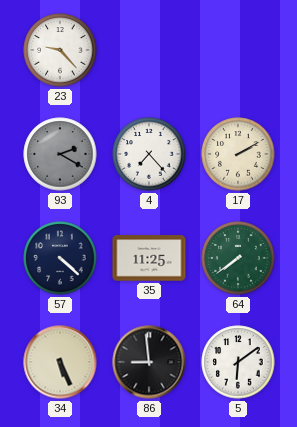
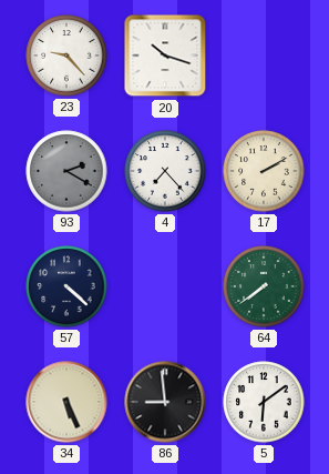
20: none -> 10:18 (165, 56)
35: 11:25 -> none (149, 258)
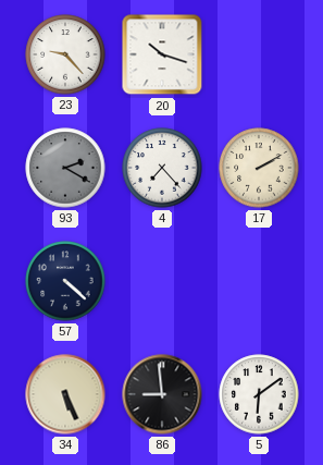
64: 7:39 -> none (264, 286)
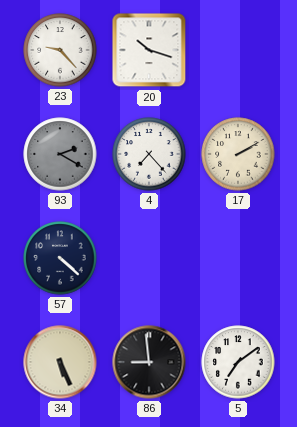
5: 6:09 -> 7:09 (238, 362)
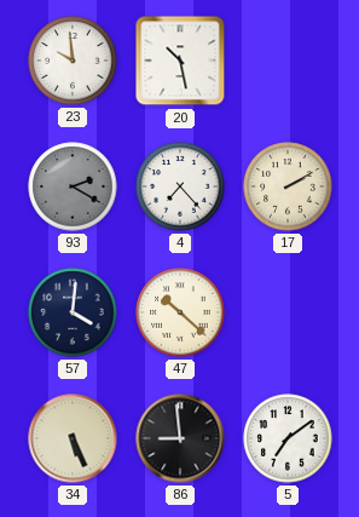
23: 9:23 -> 9:59 (73, 61)
20: 10:18 -> 10:28 (180, 61)
57: 4:22 -> 4:01 (73, 312)
47: none -> 10:22 (180, 312)
